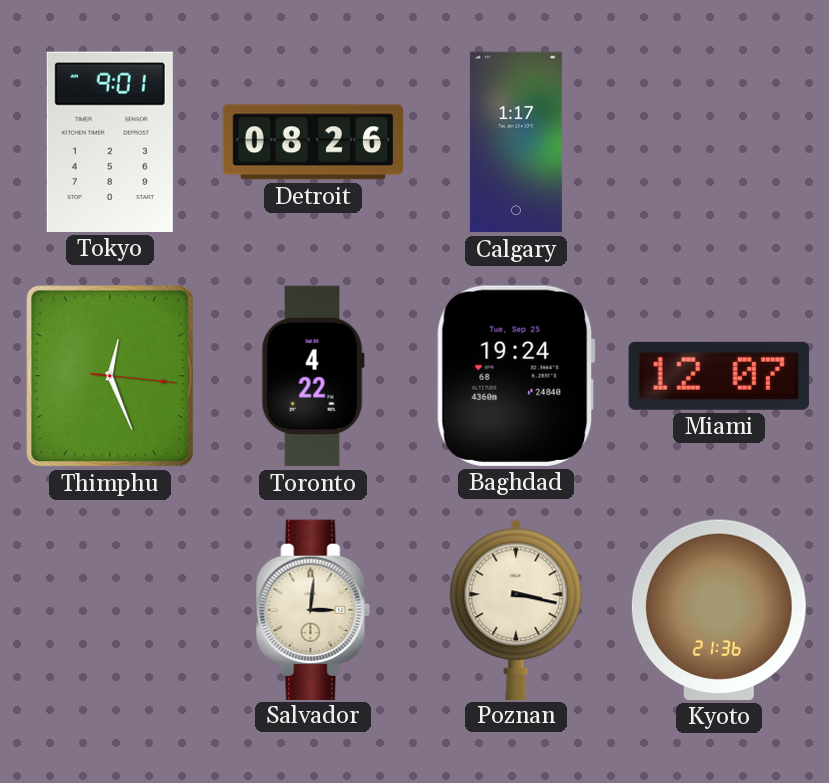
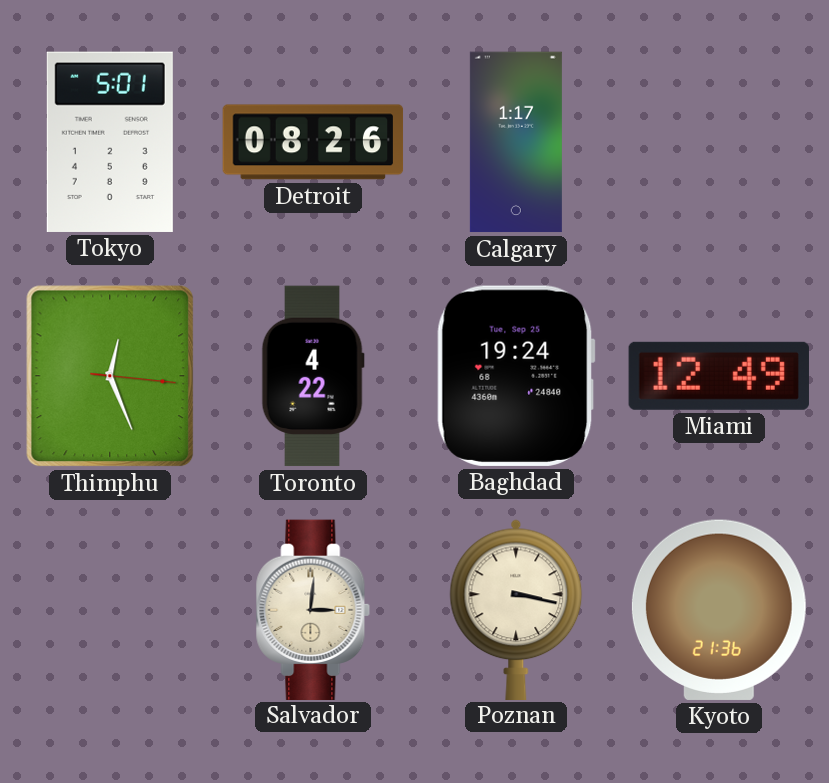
Tokyo: 9:01 -> 5:01 (110, 142)
Miami: 12:07 -> 12:49 (719, 376)
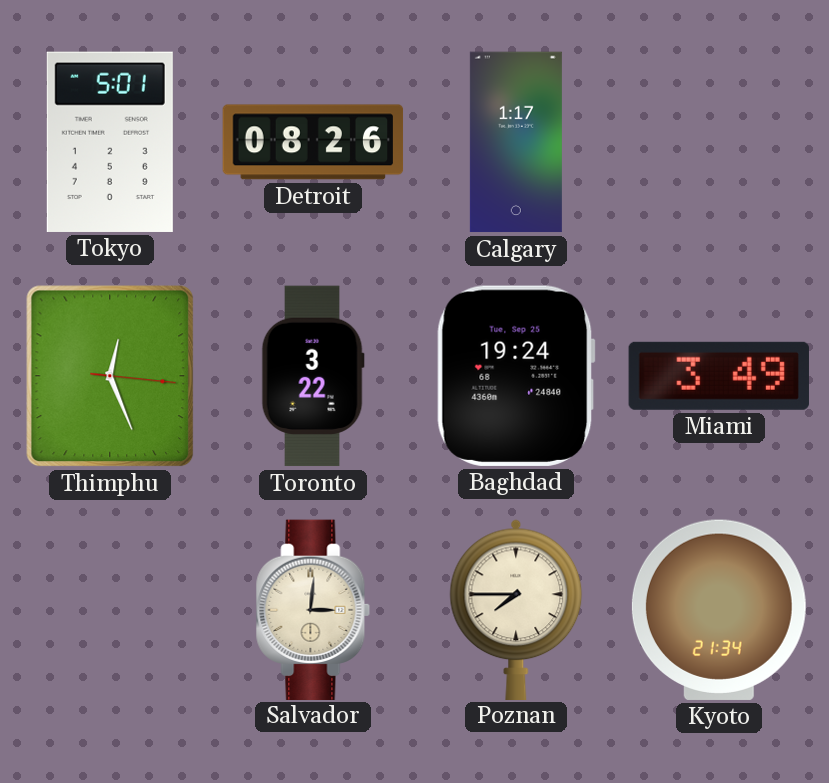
Toronto: 4:22 -> 3:22 (313, 376)
Miami: 12:49 -> 3:49 (719, 376)
Poznan: 3:17 -> 7:45 (516, 609)
Kyoto: 21:36 -> 21:34 (719, 610)
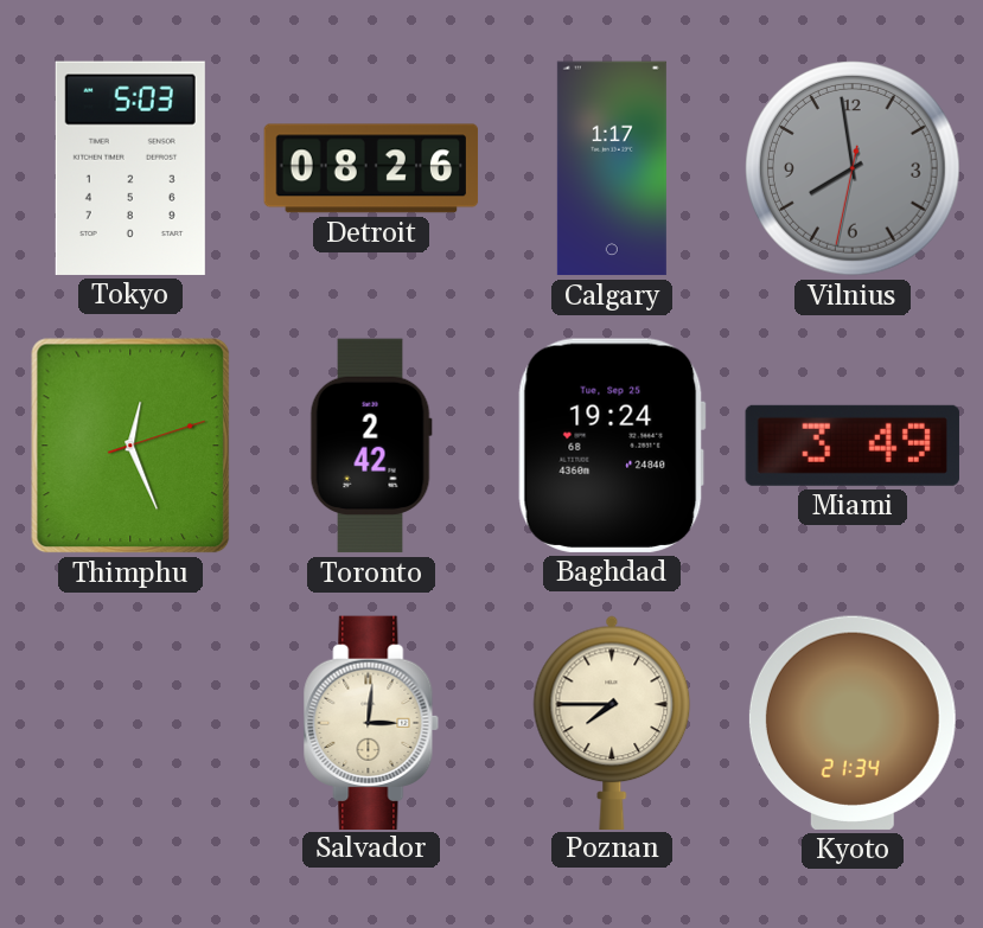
Tokyo: 5:01 -> 5:03 (130, 168)
Vilnius: none -> 7:58 (854, 169)
Thimphu: 12:26:16 -> 12:26:12 (130, 446)
Toronto: 3:22 -> 2:42 (371, 446)
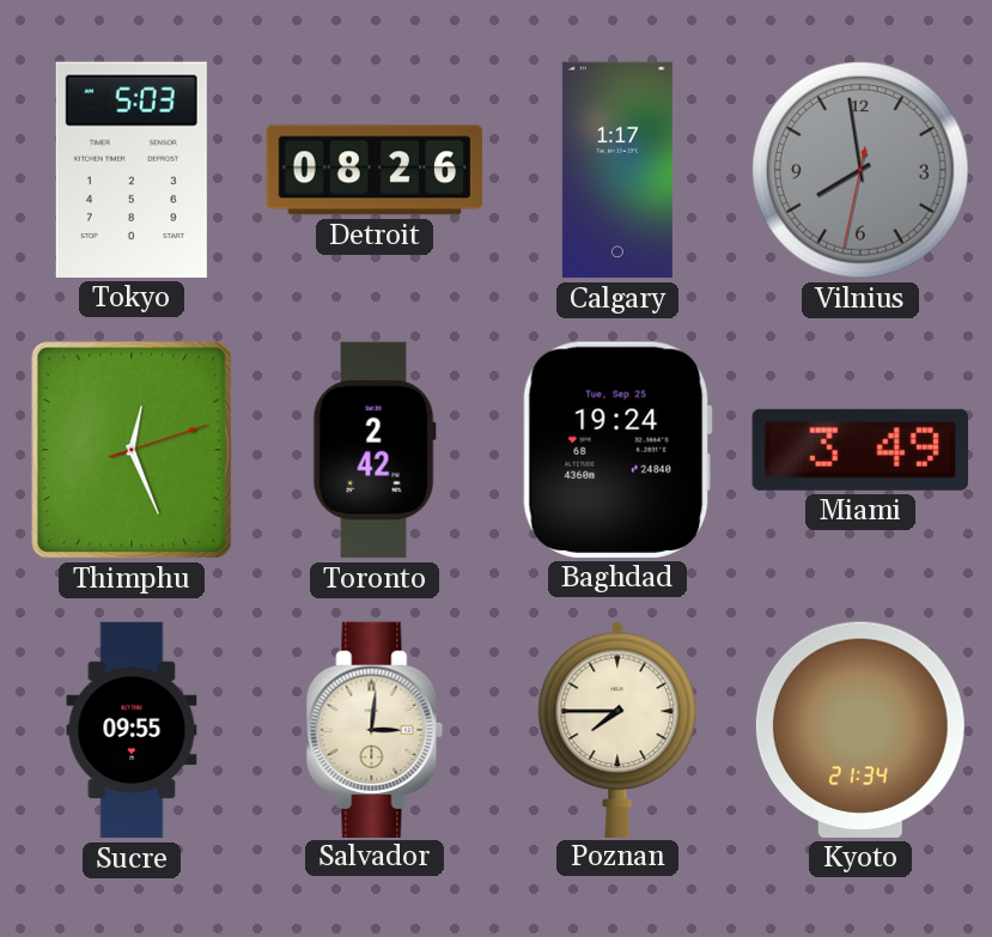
Sucre: none -> 09:55 (132, 730)
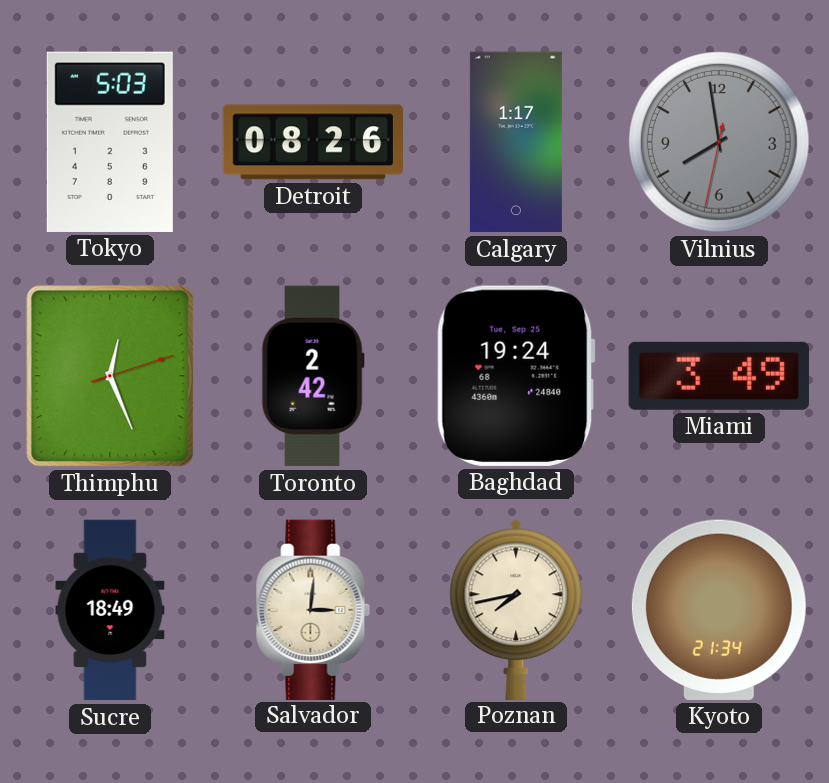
Sucre: 09:55 -> 18:49 (110, 610)
Poznan: 7:45 -> 7:43 (516, 609)
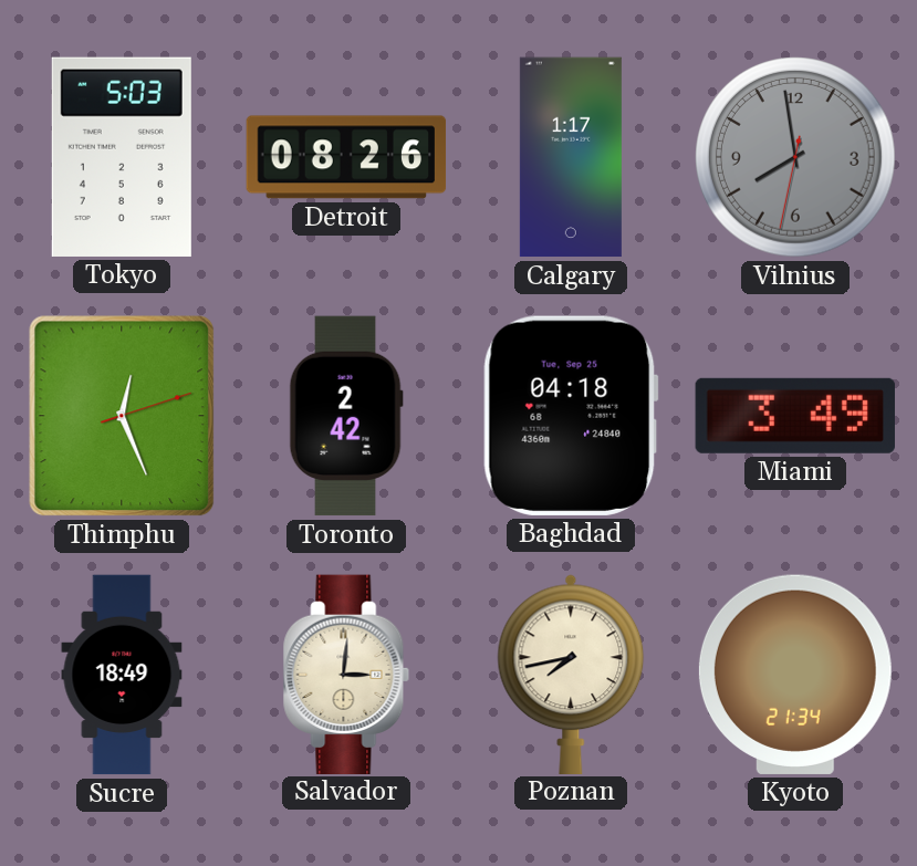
Baghdad: 19:24 -> 04:18 (571, 416)
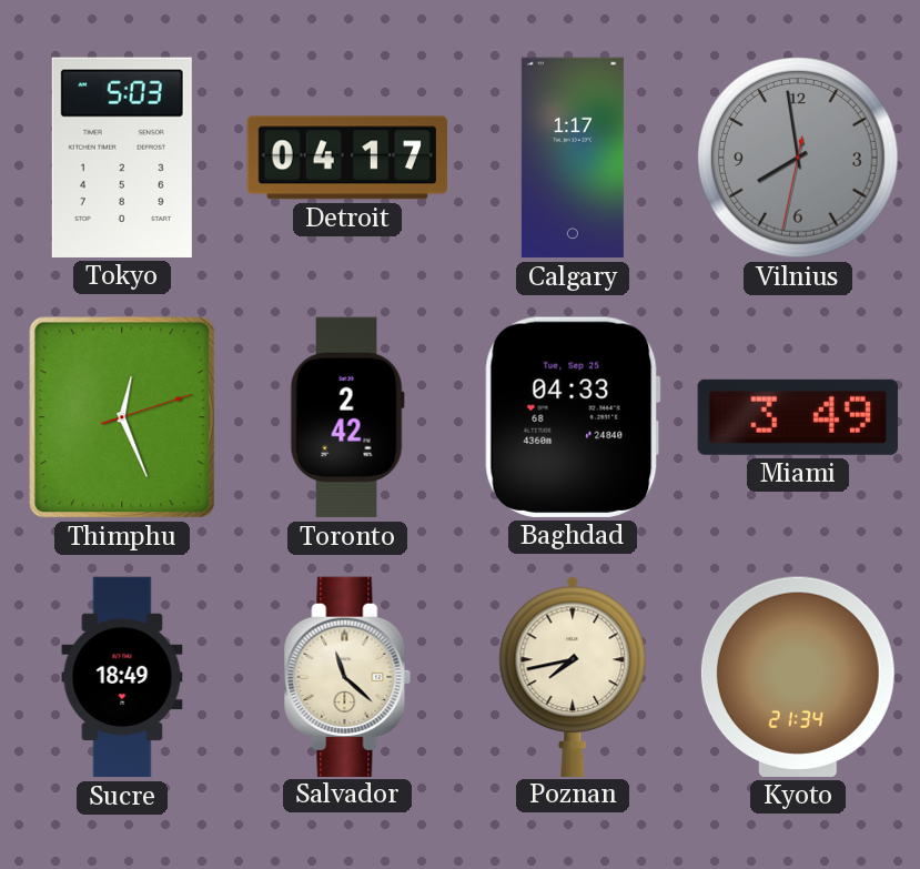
Detroit: 08:26 -> 04:17 (347, 158)
Baghdad: 04:18 -> 04:33 (573, 417)
Salvador: 3:01 -> 11:22 (347, 676)
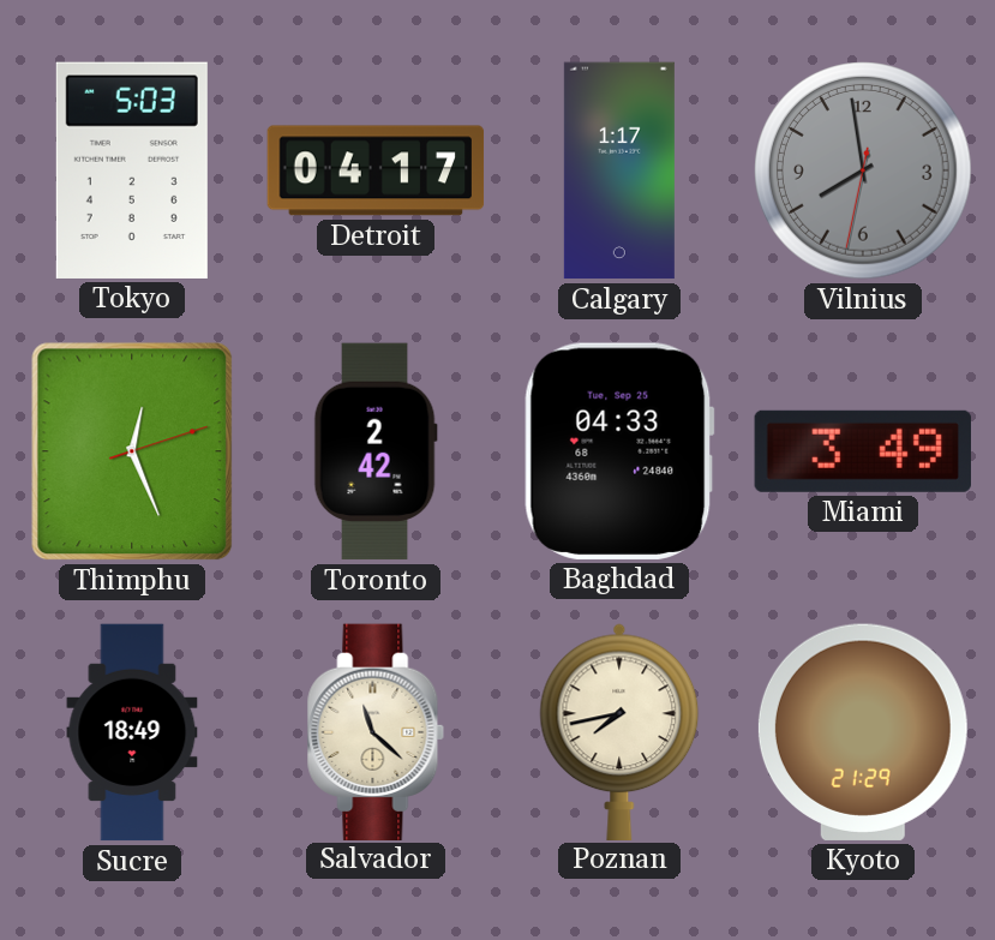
Kyoto: 21:34 -> 21:29 (863, 732)
